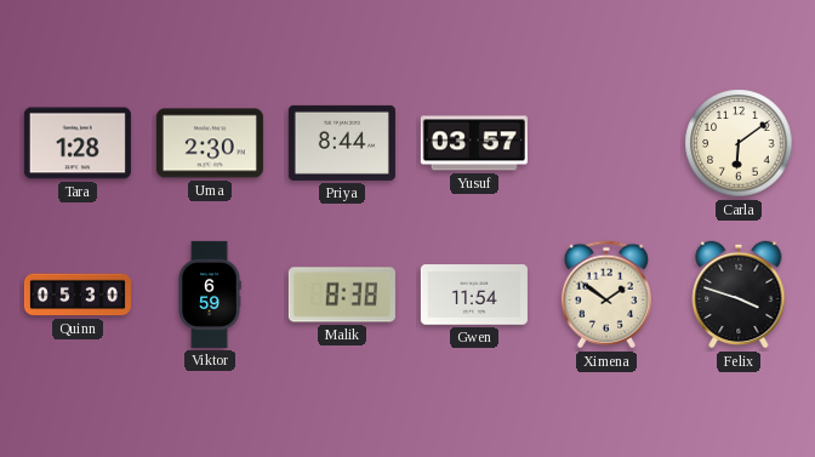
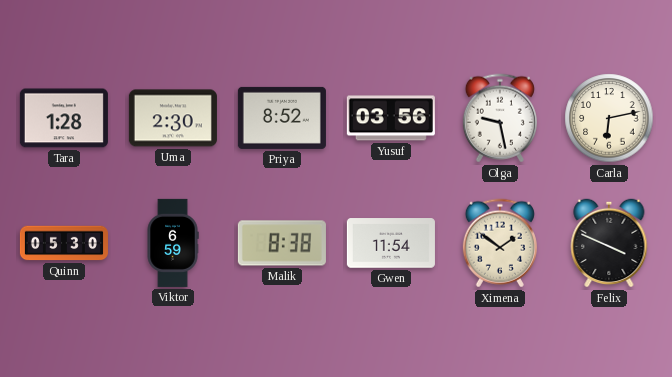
Priya: 8:44 -> 8:52 (282, 118)
Yusuf: 03:57 -> 03:56 (391, 118)
Olga: none -> 9:28 (500, 118)
Carla: 6:09 -> 6:13 (609, 118)
Felix: 3:48 -> 3:49 (609, 243)
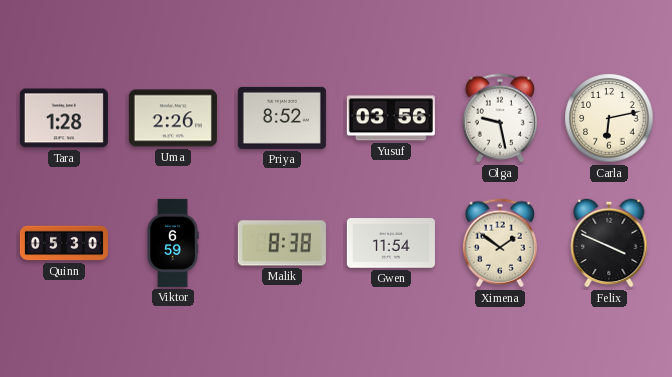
Uma: 2:30 -> 2:26 (173, 118)
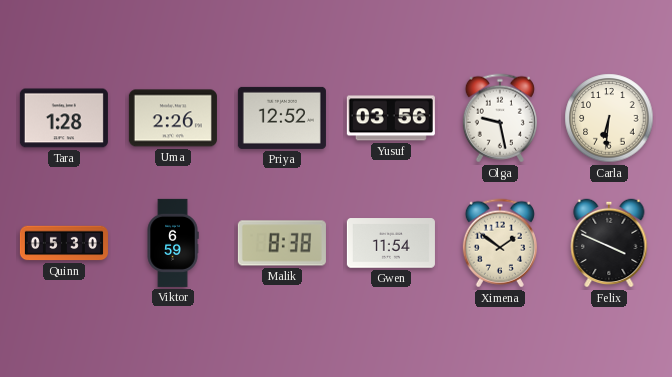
Priya: 8:52 -> 12:52 (282, 118)
Carla: 6:13 -> 6:31 (609, 118)
